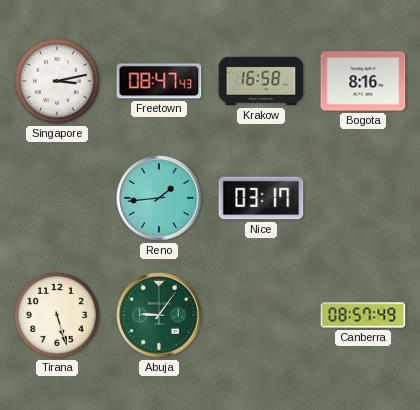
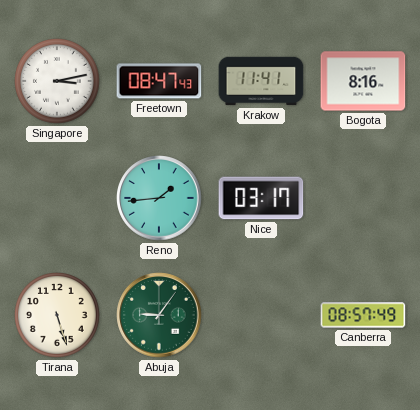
Krakow: 16:58 -> 11:41 (261, 81)
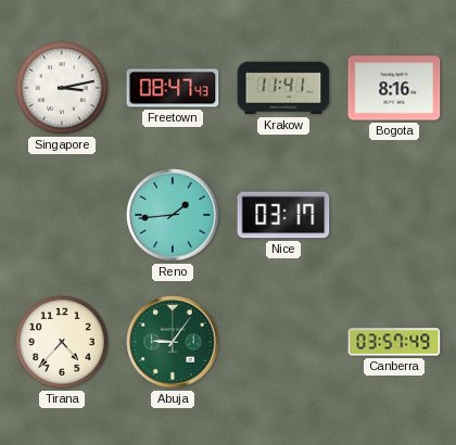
Tirana: 5:27 -> 4:37 (63, 343)
Canberra: 08:57 -> 03:57 (394, 342)
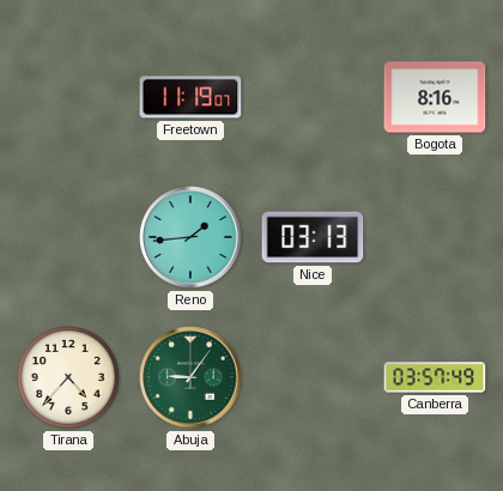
Singapore: 3:13 -> none (63, 89)
Freetown: 08:47 -> 11:19 (190, 97)
Krakow: 11:41 -> none (283, 88)
Nice: 03:17 -> 03:13 (313, 237)
